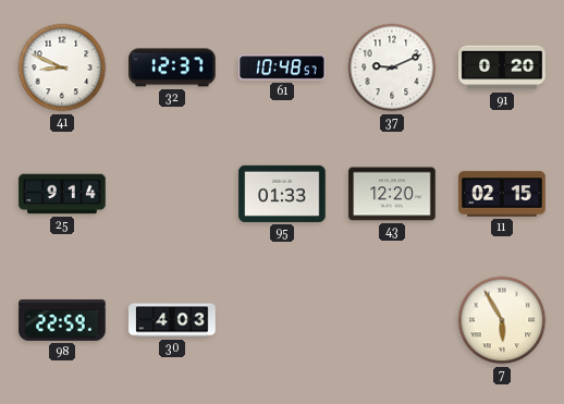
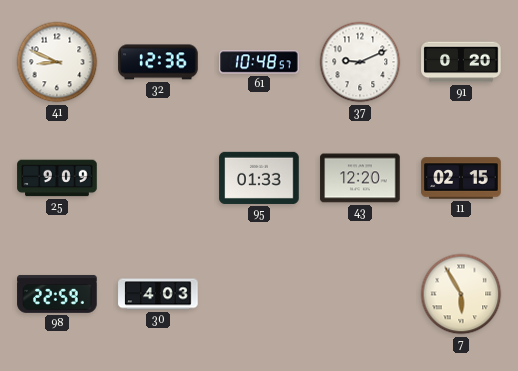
32: 12:37 -> 12:36 (158, 62)
25: 9:14 -> 9:09 (57, 178)
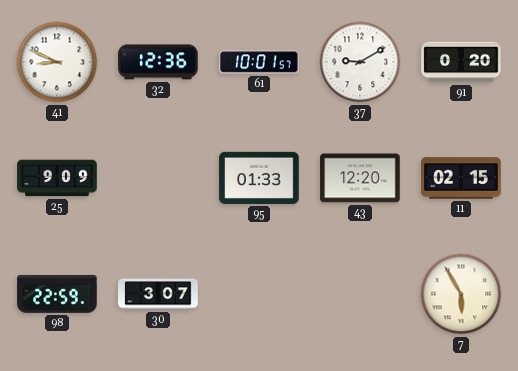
61: 10:48 -> 10:01 (259, 62)
37: 9:11 -> 9:10 (360, 62)
30: 4:03 -> 3:07 (158, 294)
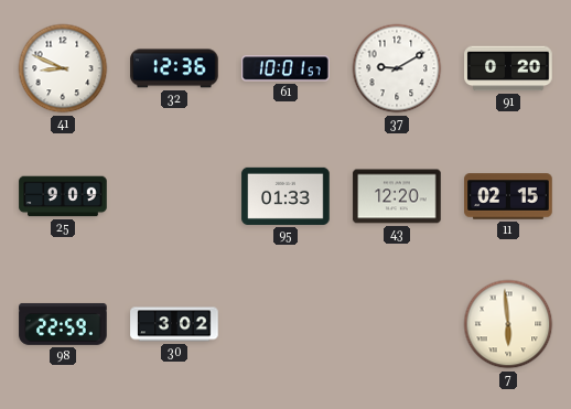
30: 3:07 -> 3:02 (174, 324)
7: 5:55 -> 5:59 (508, 324)
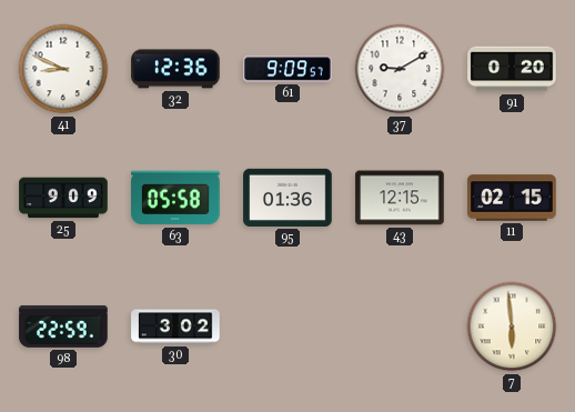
61: 10:01 -> 9:09 (287, 69)
63: none -> 05:58 (175, 198)
95: 01:33 -> 01:36 (287, 198)
43: 12:20 -> 12:15 (400, 198)
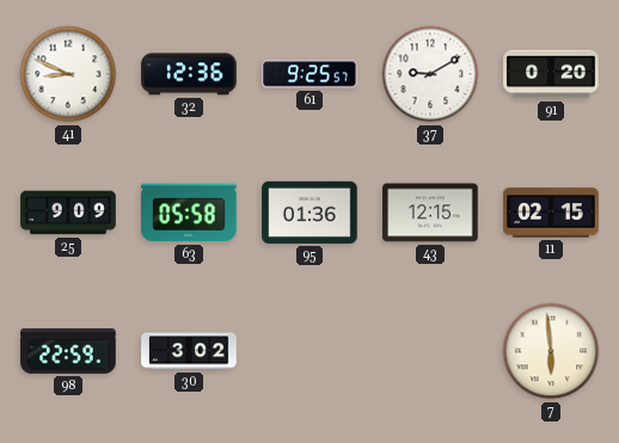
61: 9:09 -> 9:25 (309, 74)
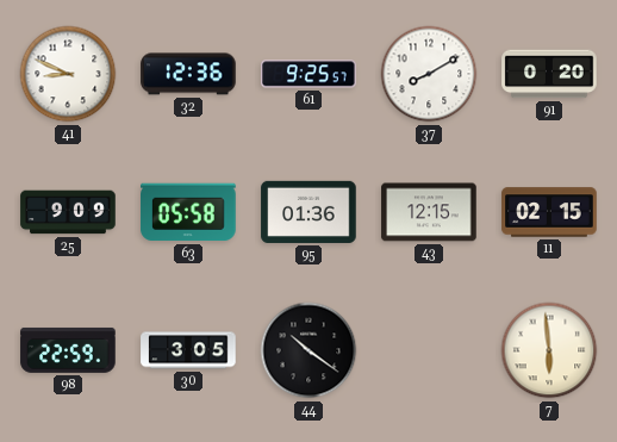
37: 9:10 -> 8:10 (429, 74)
30: 3:02 -> 3:05 (188, 350)
44: none -> 10:21 (308, 350)
